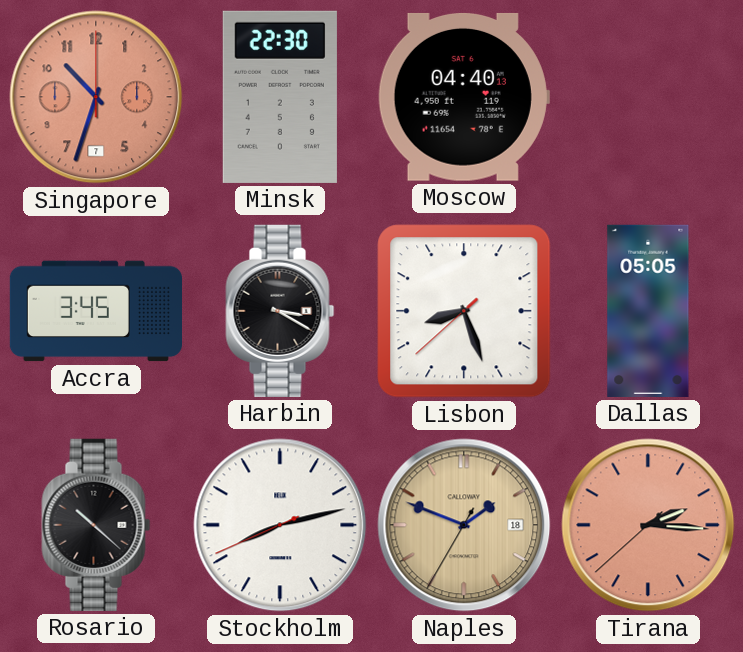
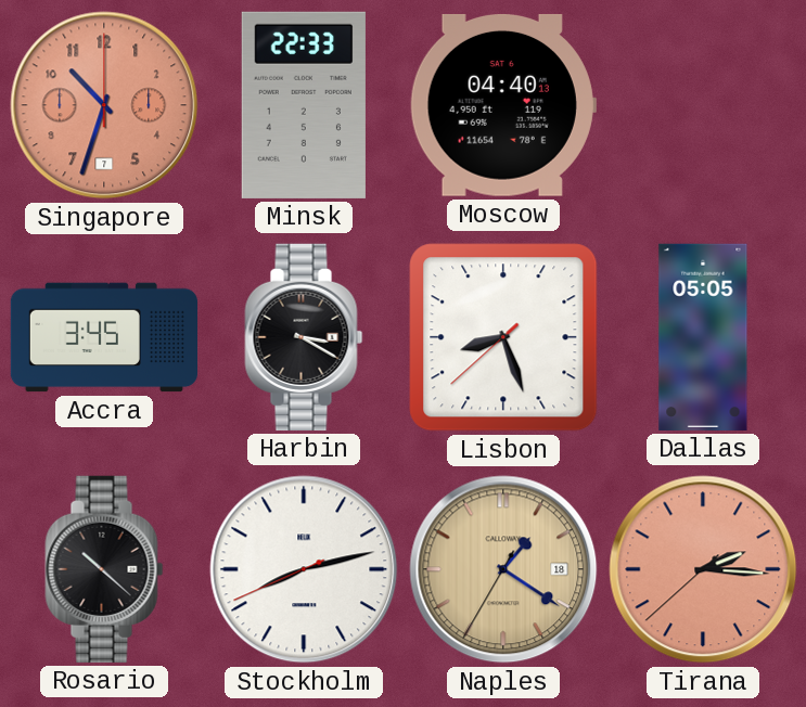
Minsk: 22:30 -> 22:33 (304, 105)
Naples: 1:48 -> 1:20 (503, 569)
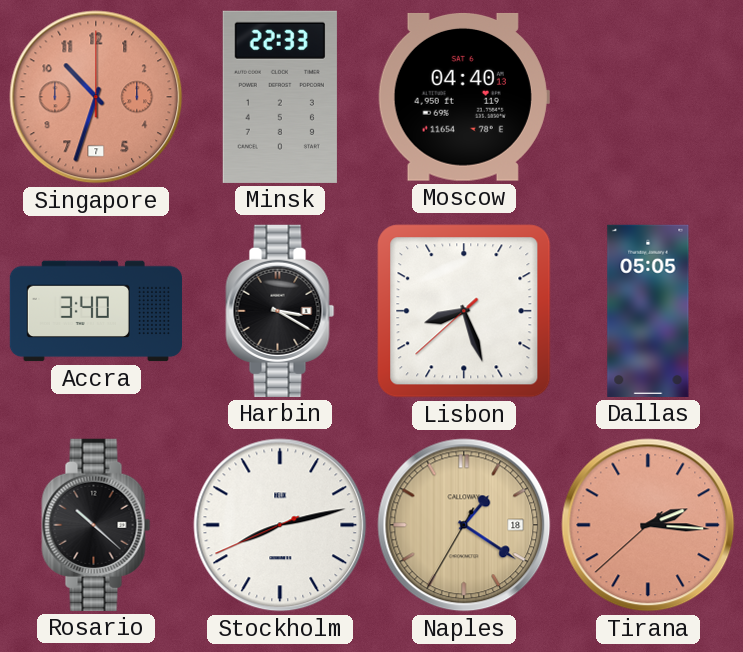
Accra: 3:45 -> 3:40 (95, 311)
